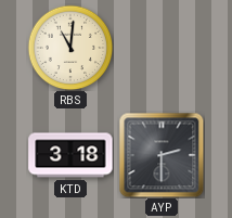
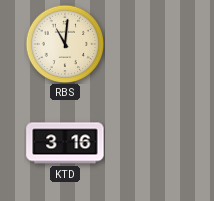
KTD: 3:18 -> 3:16 (65, 143)
AYP: 2:30 -> none (162, 155)
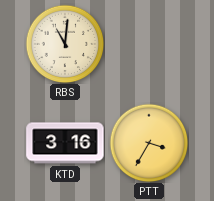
PTT: none -> 3:35 (149, 143)
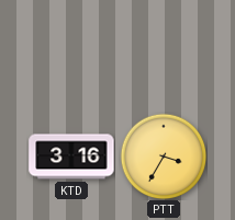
RBS: 11:01 -> none (65, 44)
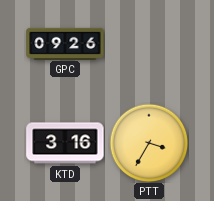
GPC: none -> 09:26 (65, 43)
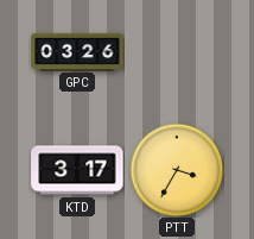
GPC: 09:26 -> 03:26 (77, 51)
KTD: 3:16 -> 3:17 (77, 170)
